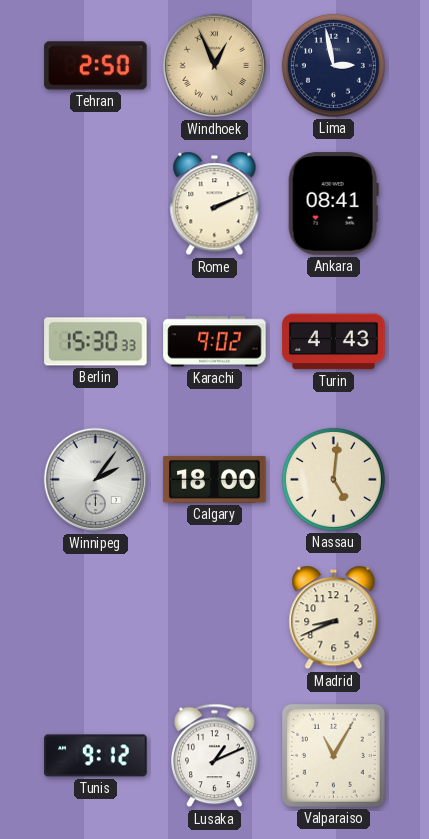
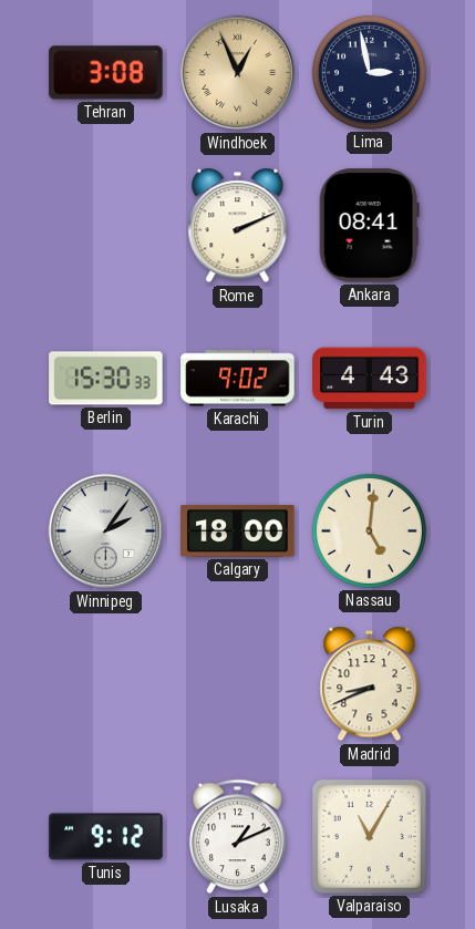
Tehran: 2:50 -> 3:08 (106, 73)
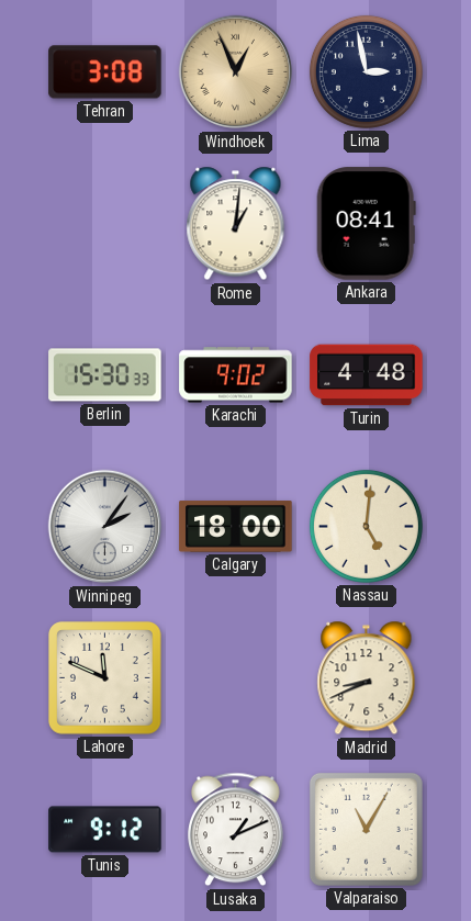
Rome: 2:11 -> 1:01 (236, 224)
Turin: 4:43 -> 4:48 (367, 375)
Lahore: none -> 11:49 (105, 678)
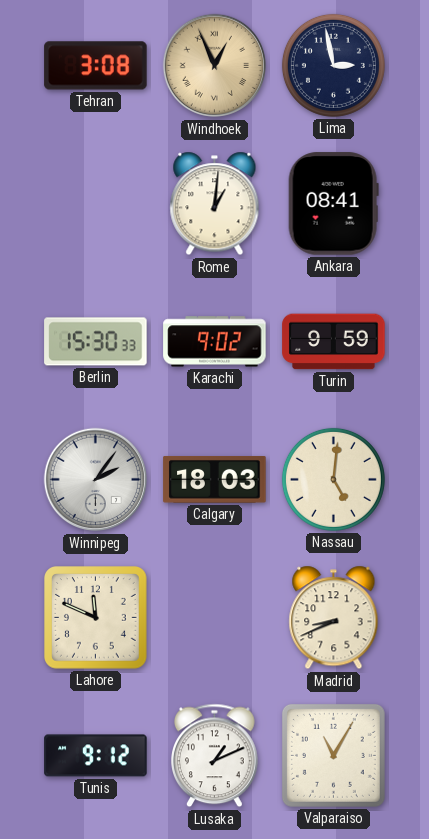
Turin: 4:48 -> 9:59 (334, 342)
Calgary: 18:00 -> 18:03 (215, 480)
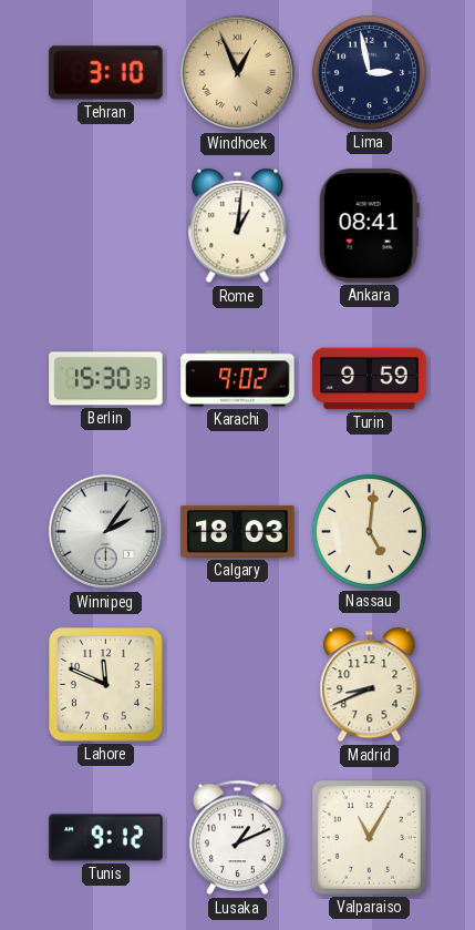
Tehran: 3:08 -> 3:10 (106, 73)
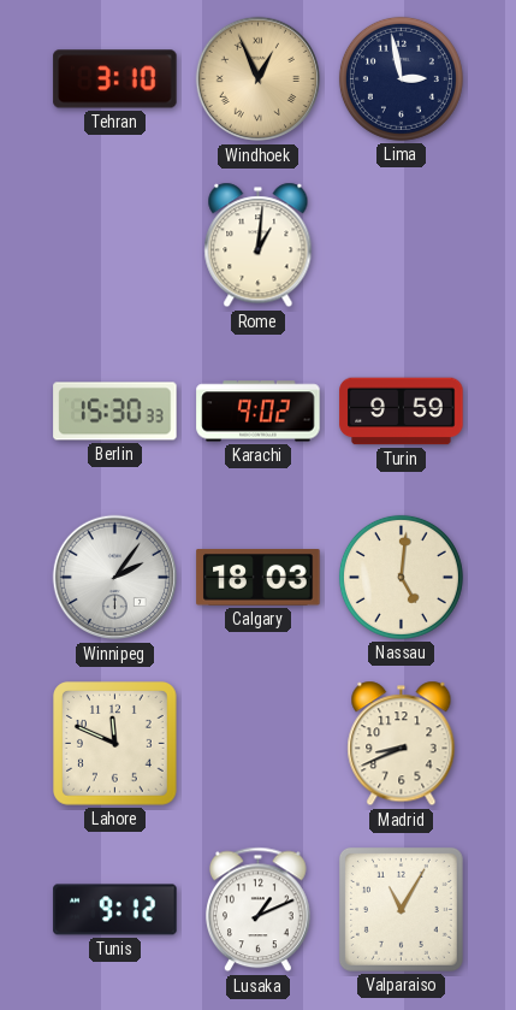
Ankara: 08:41 -> none (369, 226)
